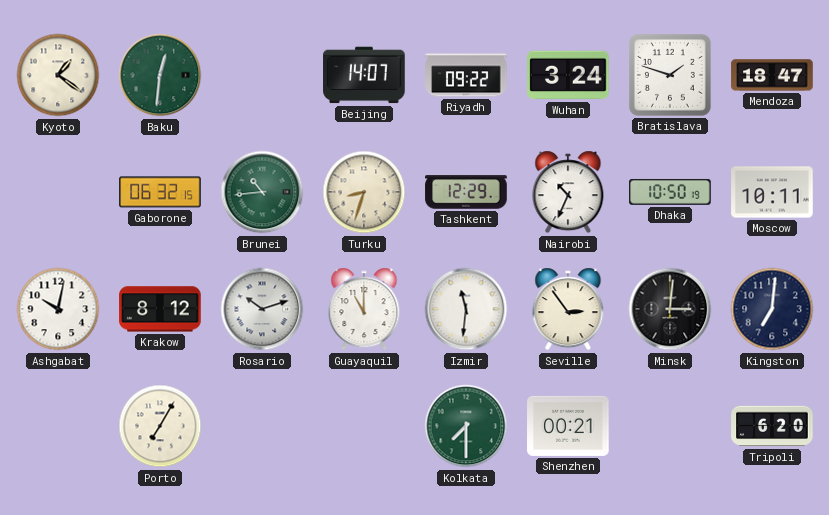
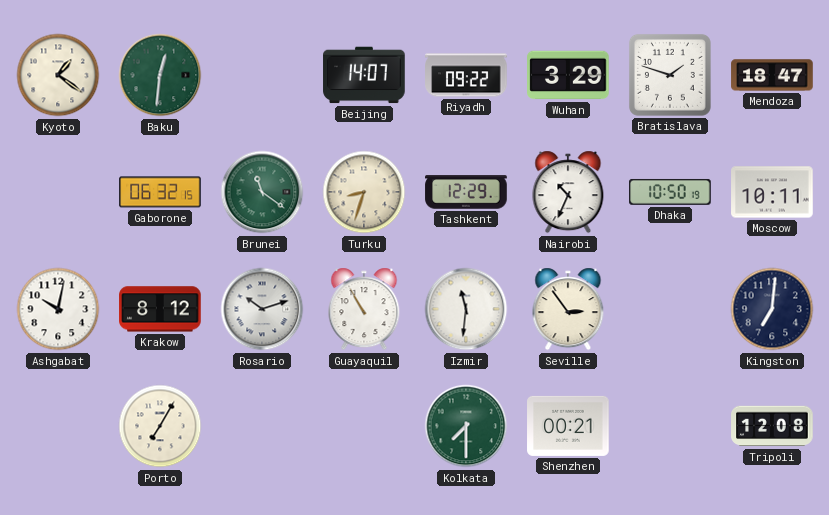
Wuhan: 3:24 -> 3:29 (568, 75)
Brunei: 10:44 -> 11:21 (262, 192)
Guayaquil: 11:00 -> 10:55 (364, 309)
Minsk: 3:01 -> none (670, 309)
Tripoli: 6:20 -> 12:08 (772, 426)
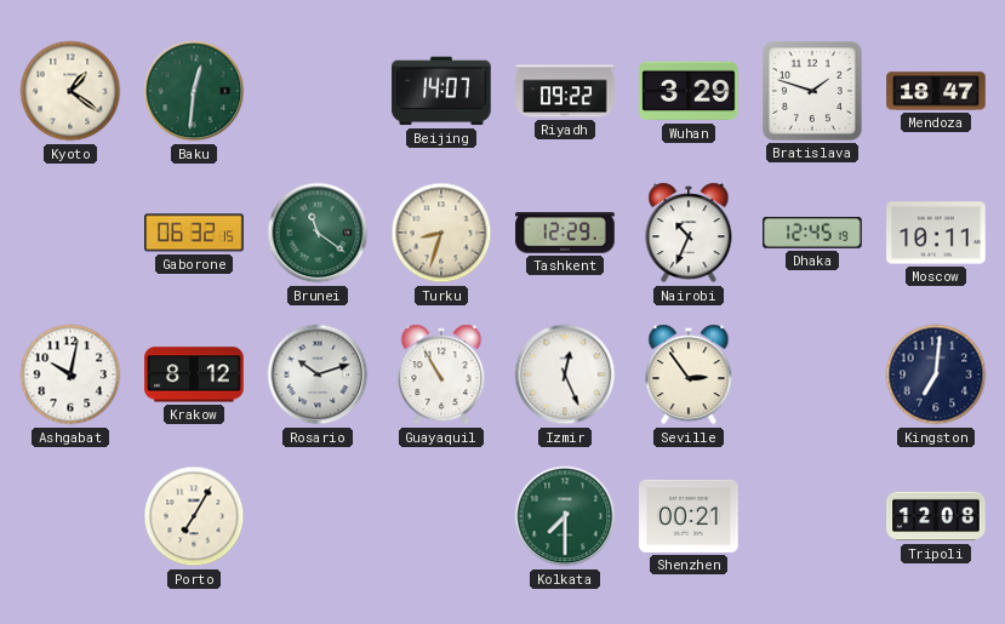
Dhaka: 10:50 -> 12:45 (812, 233)
Izmir: 11:31 -> 12:26 (565, 374)
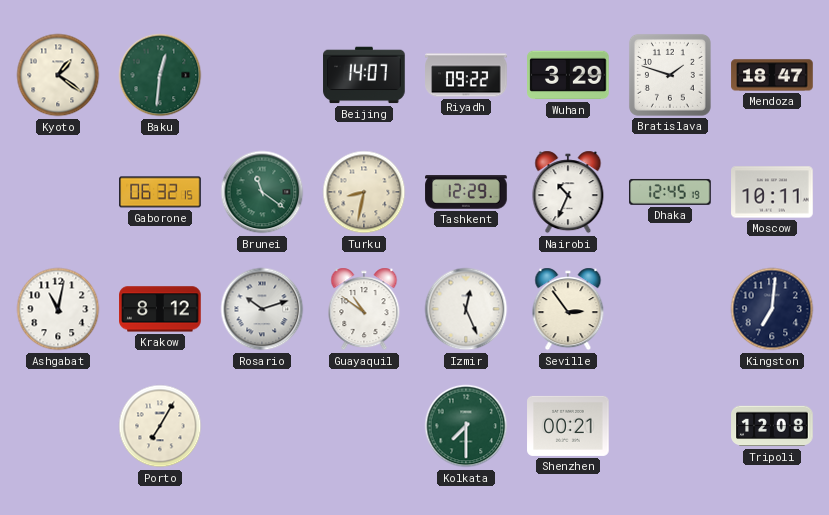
Turku: 8:33 -> 8:32 (364, 192)
Ashgabat: 10:02 -> 11:02 (58, 309)
Guayaquil: 10:55 -> 10:51 (364, 309)
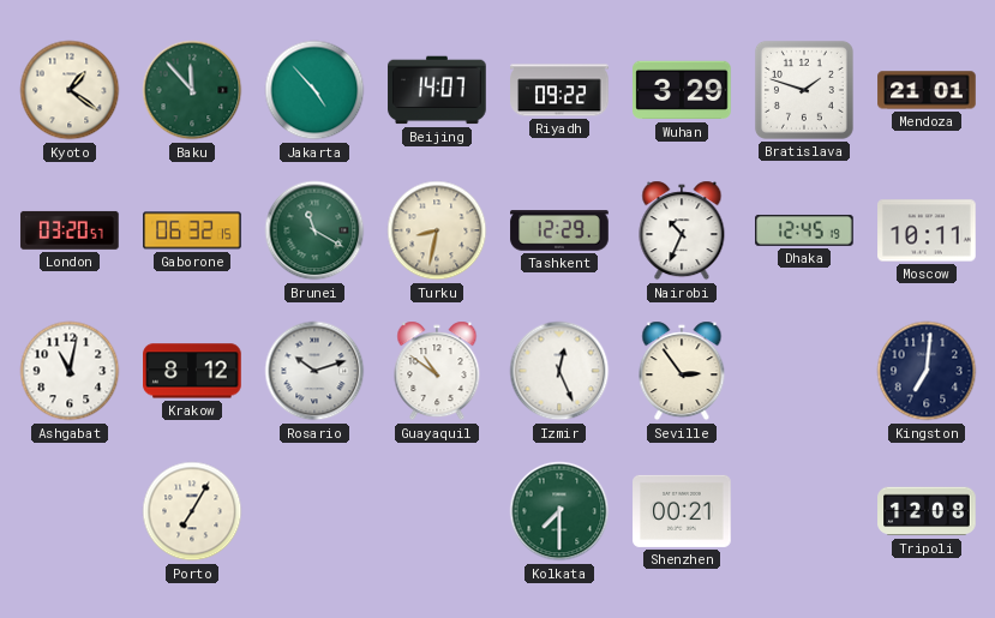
Baku: 12:31 -> 11:53 (192, 90)
Jakarta: none -> 4:53 (314, 90)
Mendoza: 18:47 -> 21:01 (927, 90)
London: none -> 03:20 (70, 230)
Brunei: 11:21 -> 11:20 (314, 230)
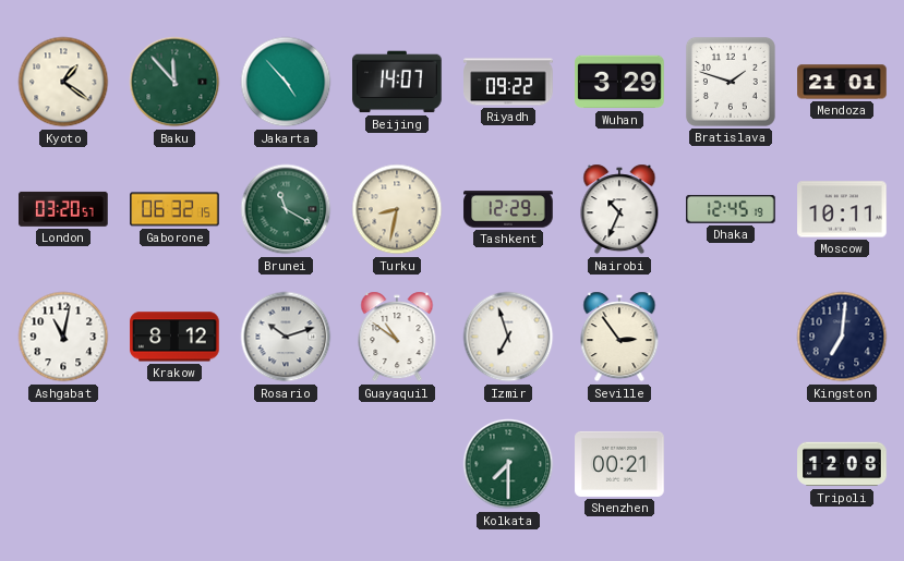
Izmir: 12:26 -> 6:57 (508, 337)
Porto: 7:05 -> none (192, 511)
